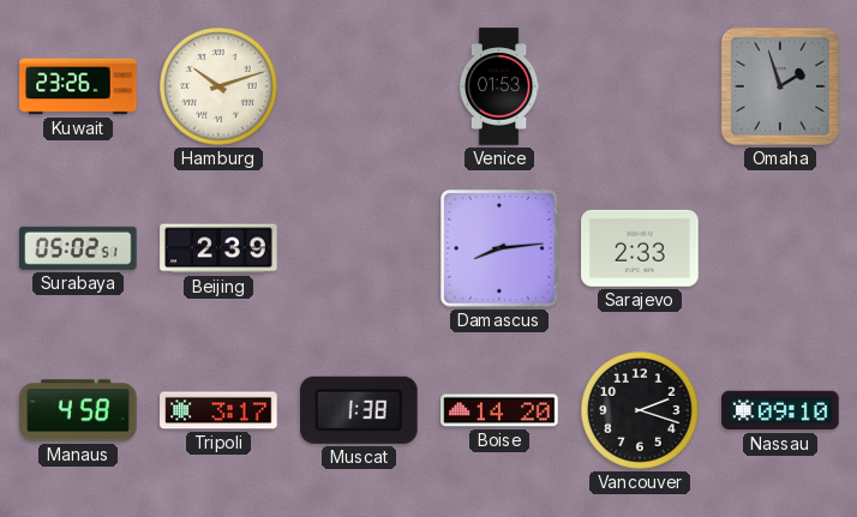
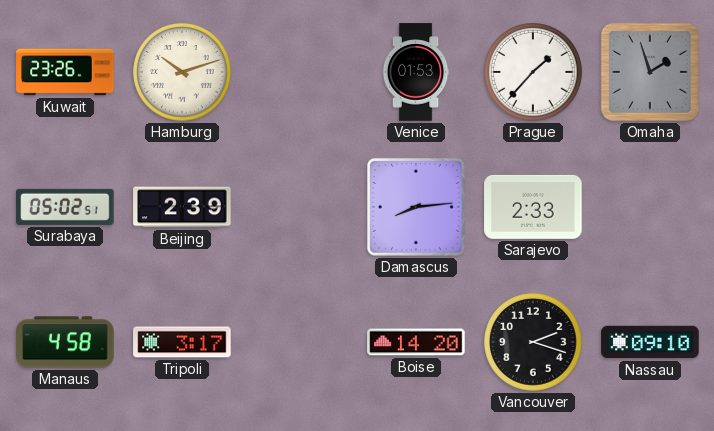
Prague: none -> 1:37 (533, 72)
Muscat: 1:38 -> none (360, 410)
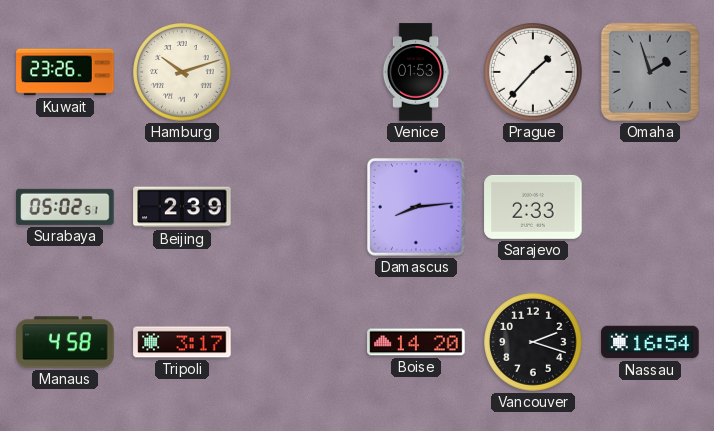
Nassau: 09:10 -> 16:54 (650, 342)
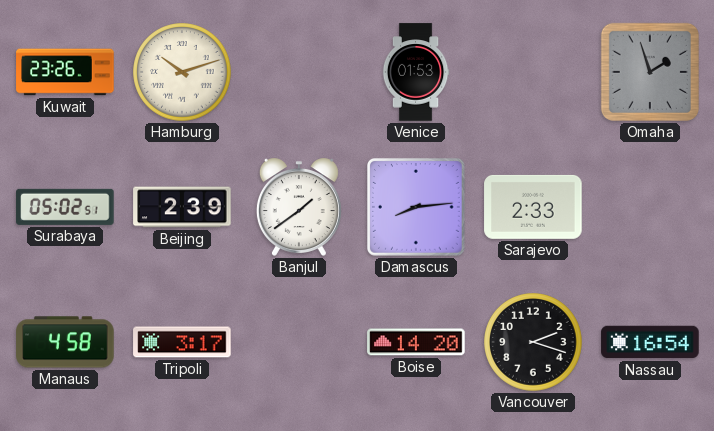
Prague: 1:37 -> none (533, 72)
Banjul: none -> 1:39 (299, 207)
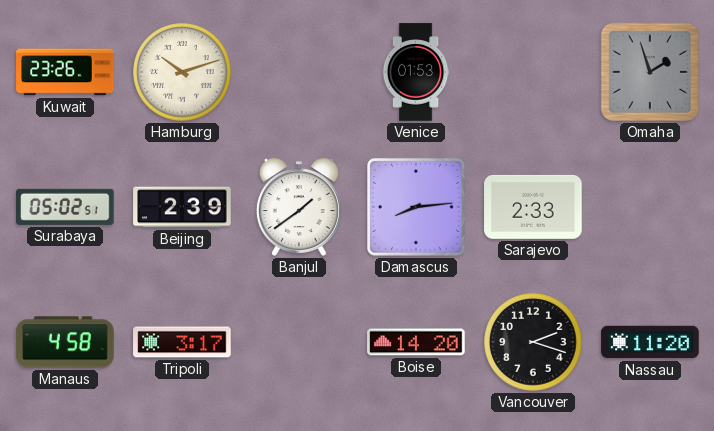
Nassau: 16:54 -> 11:20 (650, 342)
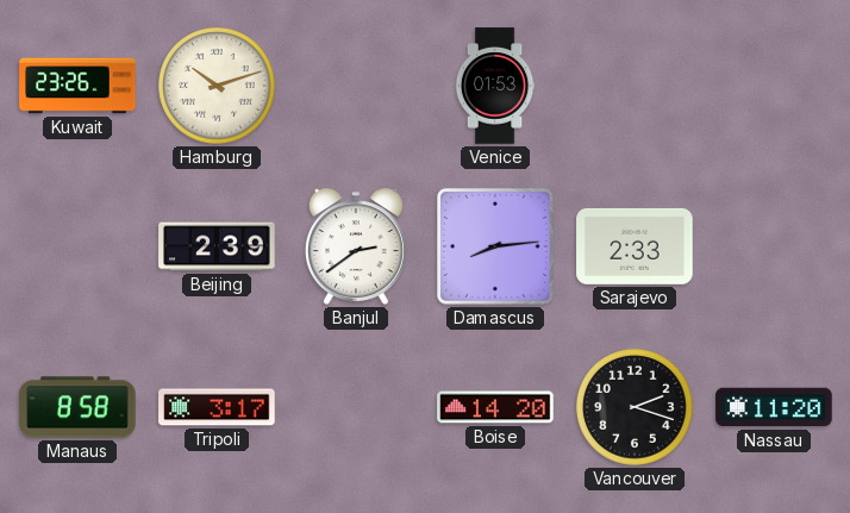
Omaha: 1:57 -> none (650, 72)
Surabaya: 05:02 -> none (65, 207)
Banjul: 1:39 -> 2:39 (356, 246)
Manaus: 4:58 -> 8:58 (77, 407)
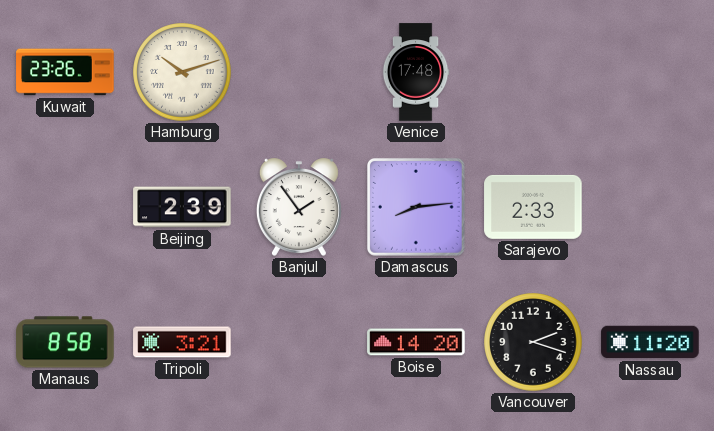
Venice: 01:53 -> 17:48 (416, 72)
Banjul: 2:39 -> 1:54 (299, 207)
Tripoli: 3:17 -> 3:21 (182, 342)
